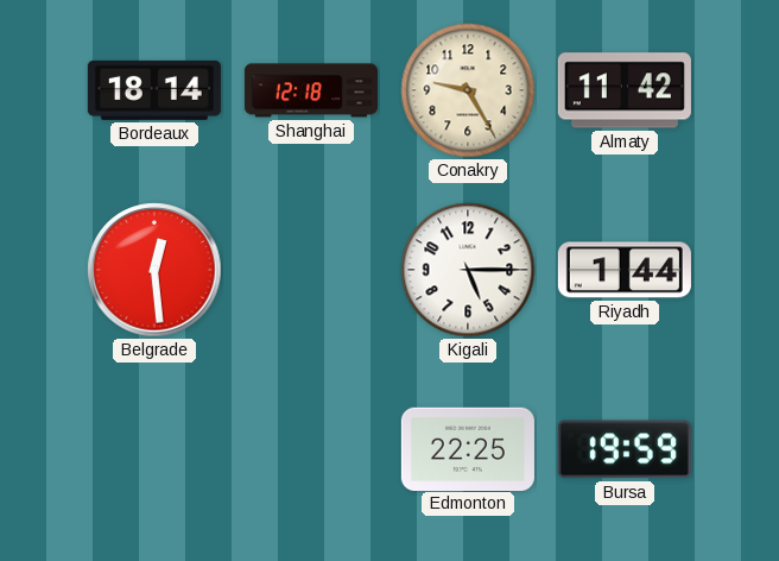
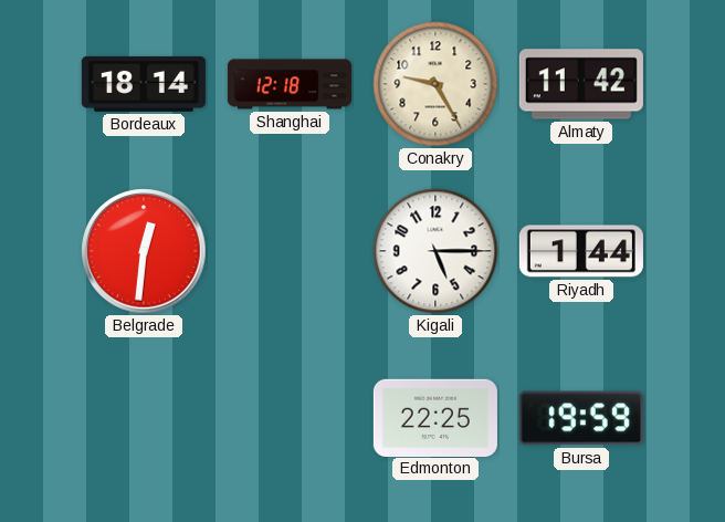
Belgrade: 12:29 -> 12:31 (144, 251)
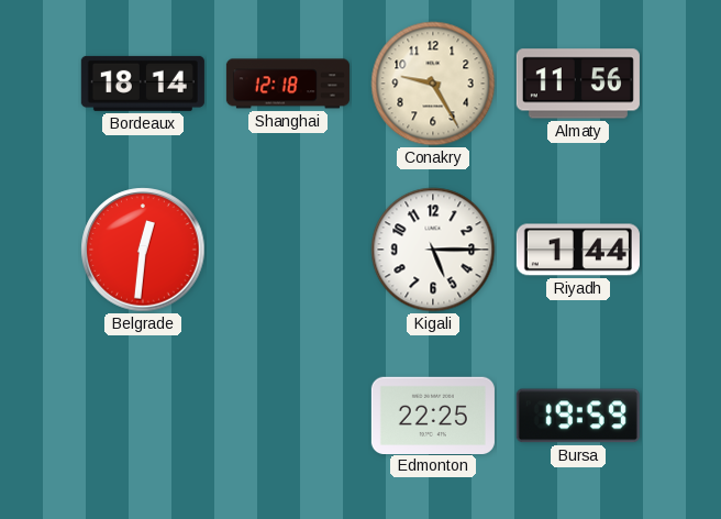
Almaty: 11:42 -> 11:56 (578, 84)
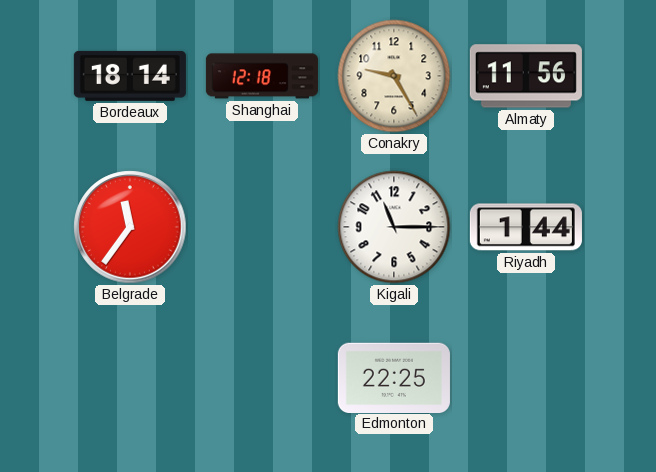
Belgrade: 12:31 -> 11:36 (130, 227)
Kigali: 5:15 -> 11:15 (394, 227)
Bursa: 19:59 -> none (578, 416)
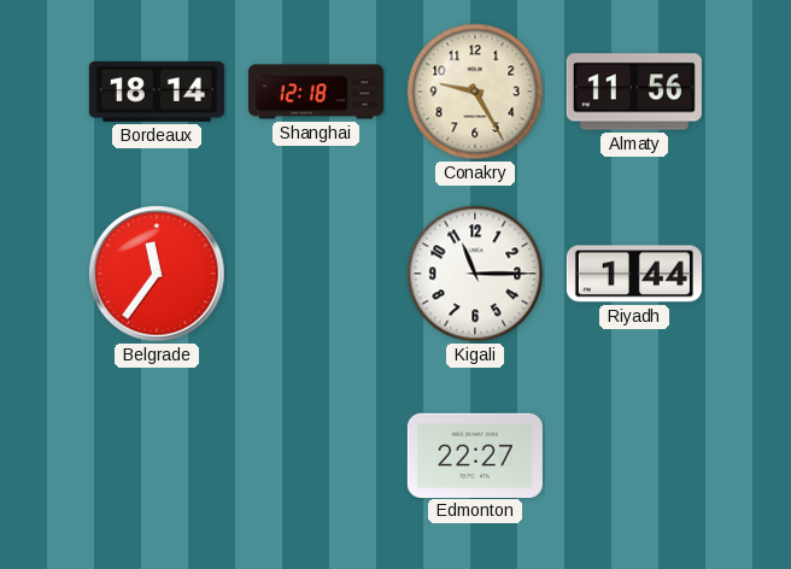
Edmonton: 22:25 -> 22:27 (475, 454)
